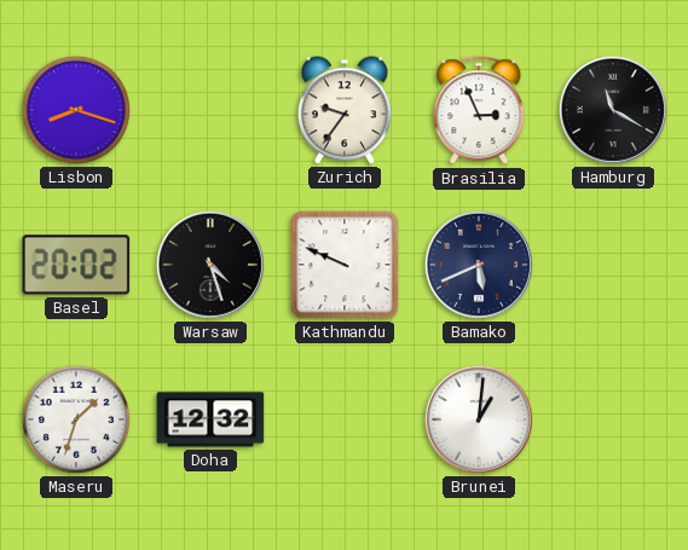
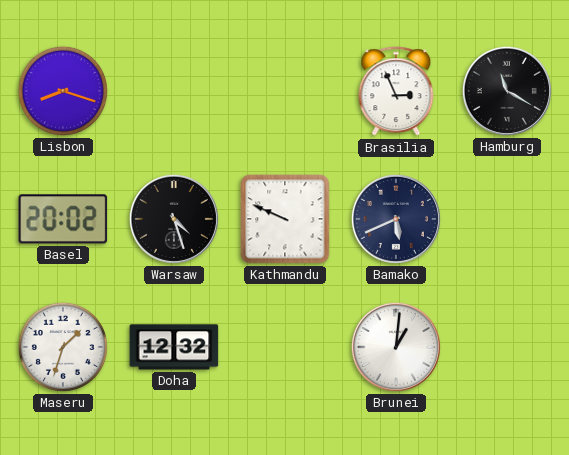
Zurich: 9:36 -> none (345, 110)
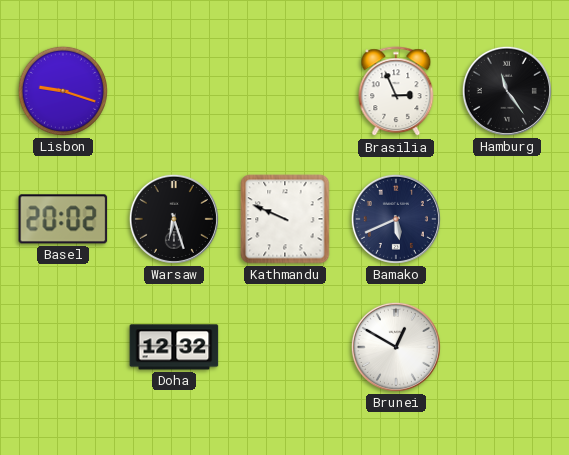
Lisbon: 8:18 -> 9:18 (63, 91)
Hamburg: 11:20 -> 11:24 (507, 91)
Warsaw: 4:27 -> 6:27 (174, 219)
Maseru: 1:33 -> none (63, 347)
Brunei: 1:01 -> 12:50 (396, 347)
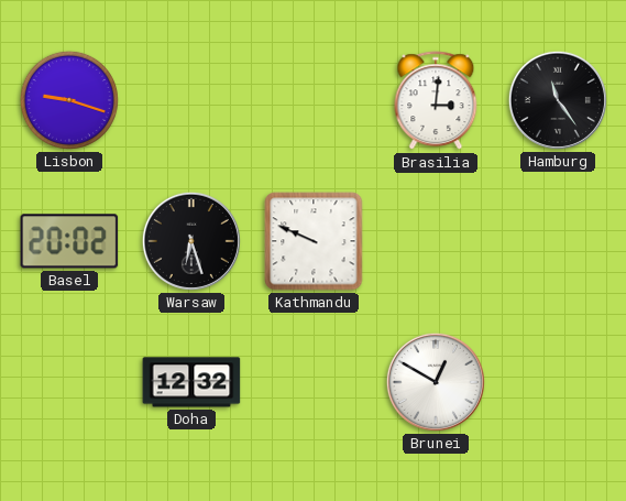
Brasilia: 2:56 -> 3:01 (436, 101)
Bamako: 5:41 -> none (396, 219)
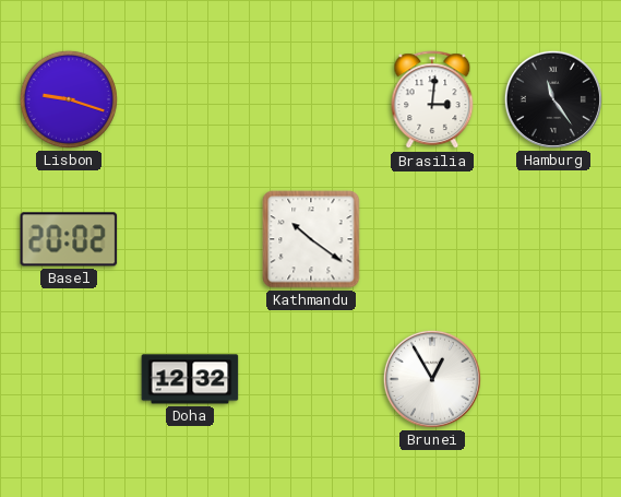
Warsaw: 6:27 -> none (191, 241)
Kathmandu: 9:49 -> 10:21 (311, 239)
Brunei: 12:50 -> 12:55 (432, 379)
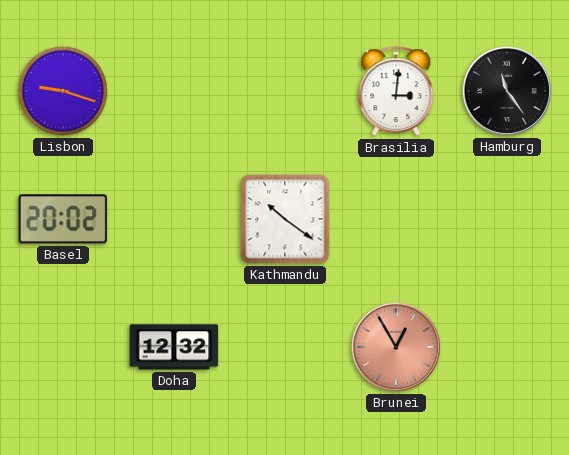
Brunei dial: white -> salmon (396, 347)
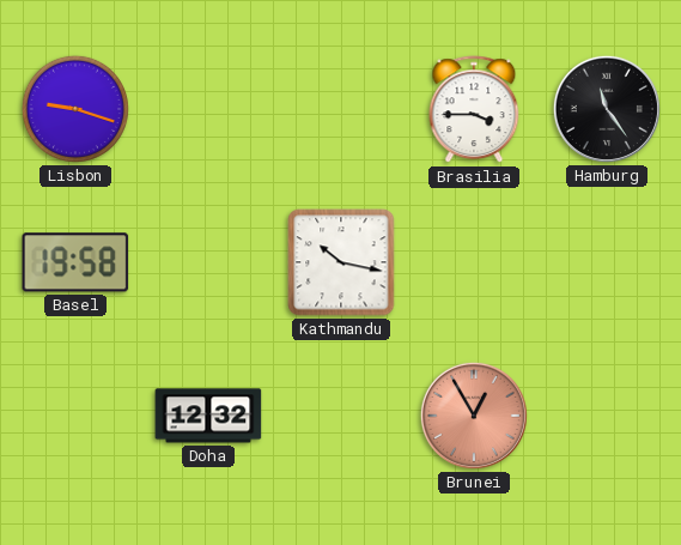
Brasilia: 3:01 -> 3:45 (474, 110)
Basel: 20:02 -> 19:58 (75, 262)
Kathmandu: 10:21 -> 10:17 (341, 262)
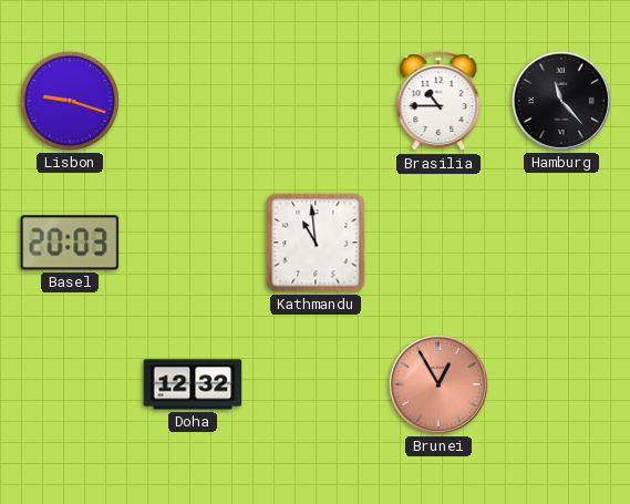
Brasilia: 3:45 -> 10:45 (438, 102)
Hamburg: 11:24 -> 11:23 (561, 101)
Basel: 19:58 -> 20:03 (70, 243)
Kathmandu: 10:17 -> 10:59 (316, 243)
